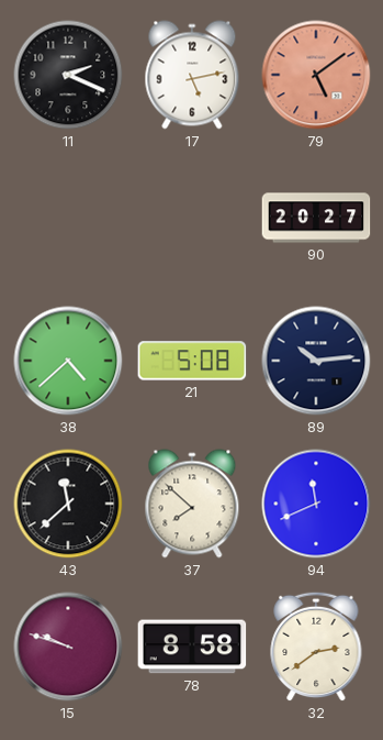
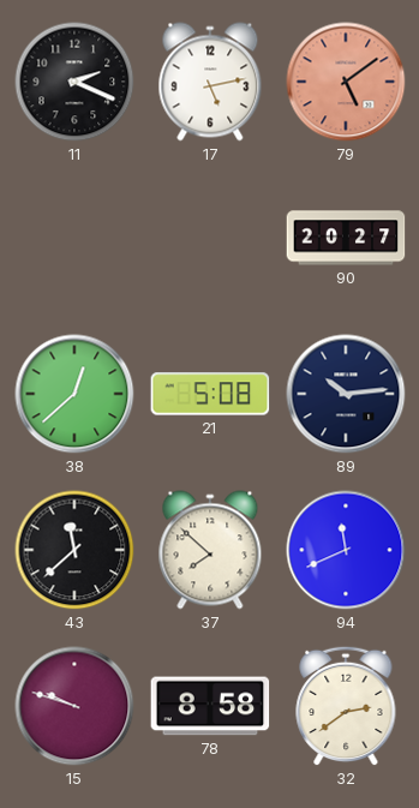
38: 4:38 -> 12:38 (74, 394)
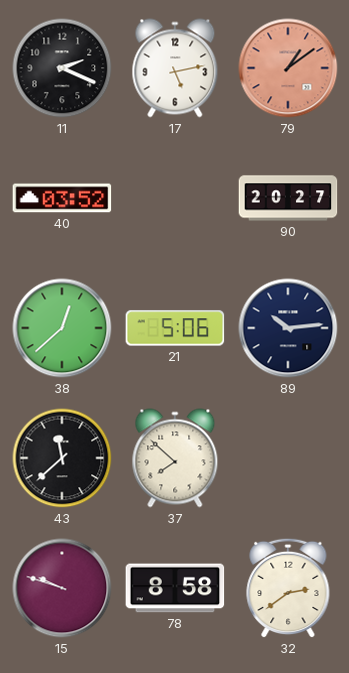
79: 5:09 -> 1:09 (288, 68)
40: none -> 03:52 (62, 198)
21: 5:08 -> 5:06 (175, 328)
94: 11:41 -> none (346, 550)
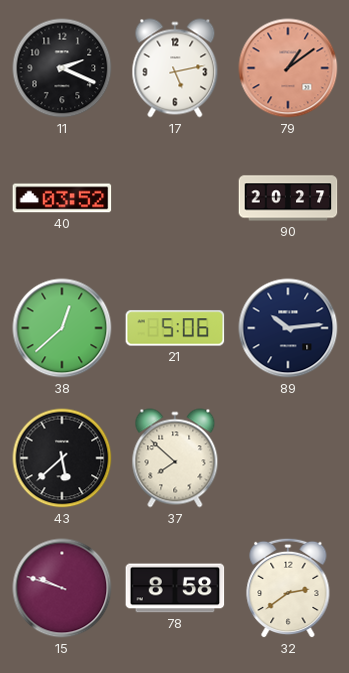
43: 11:38 -> 5:38 (62, 458)
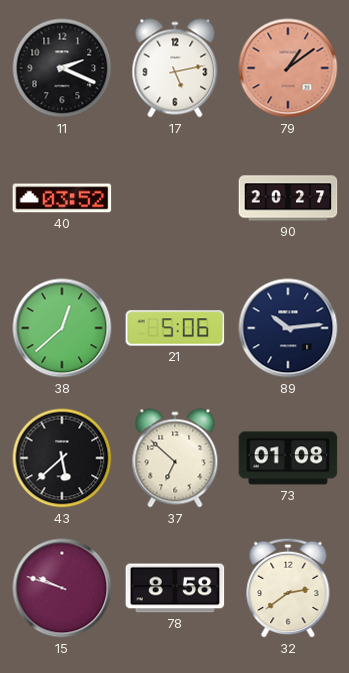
37: 7:52 -> 6:52 (175, 458)
73: none -> 01:08 (288, 458)
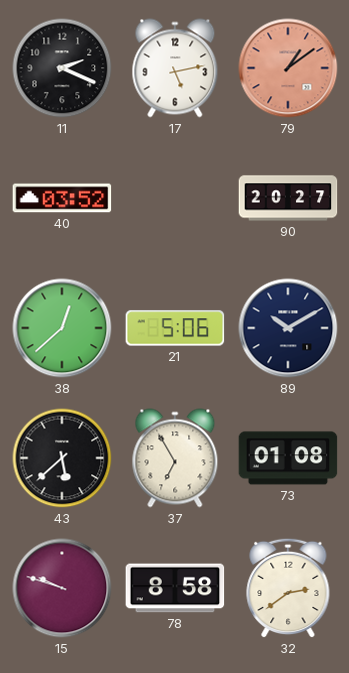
89: 10:14 -> 10:10 (288, 328)
37: 6:52 -> 6:55 (175, 458)
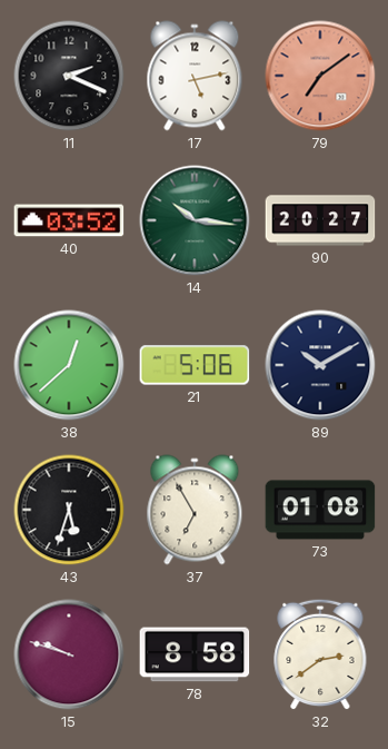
79: 1:09 -> 7:09 (320, 76)
14: none -> 10:16 (195, 220)
43: 5:38 -> 5:33 (69, 510)
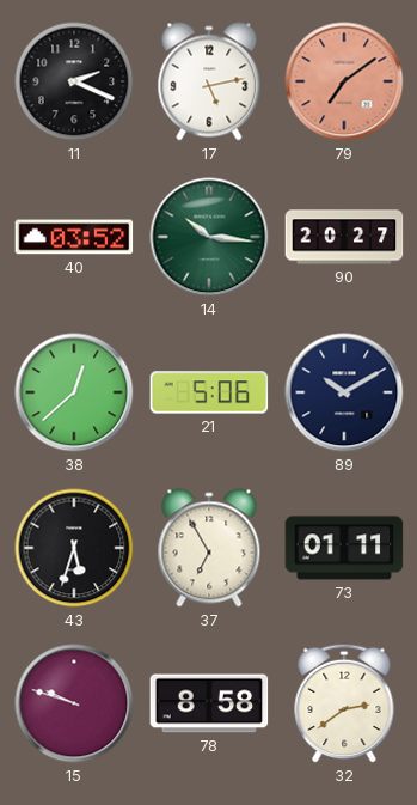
73: 01:08 -> 01:11 (344, 548)
